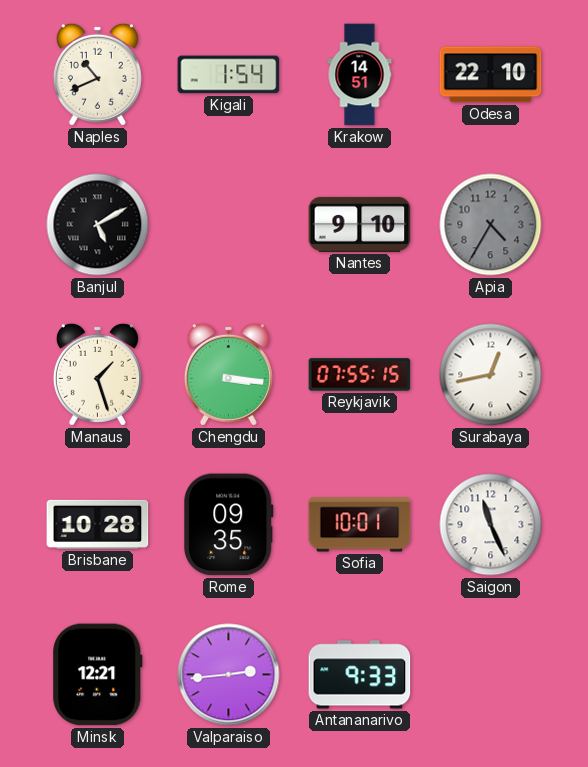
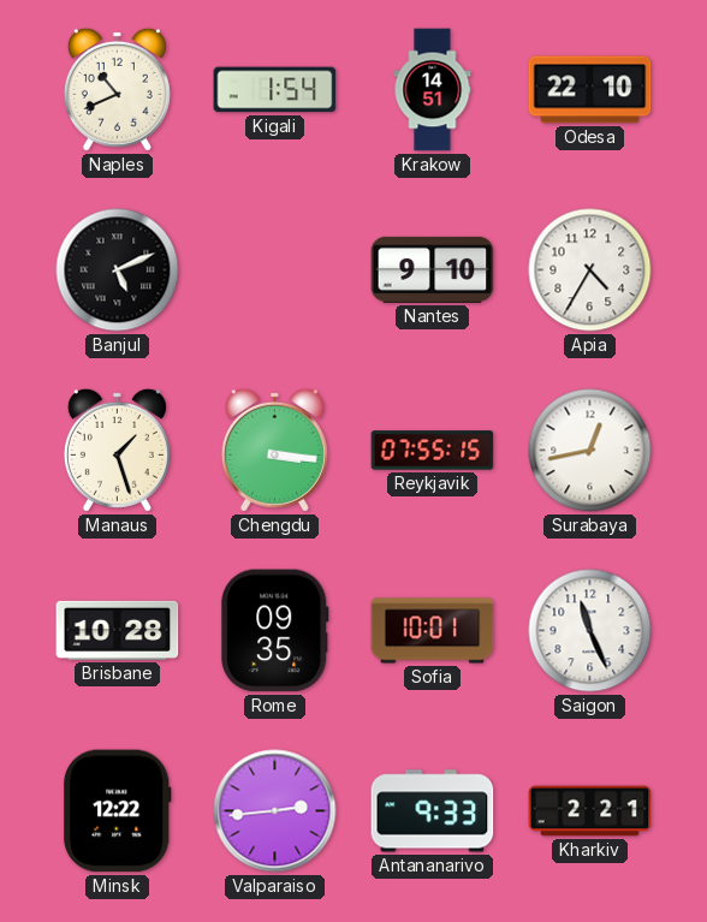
Banjul: 5:10 -> 5:11 (118, 270)
Apia dial: grey -> white (590, 270)
Minsk: 12:21 -> 12:22 (118, 811)
Kharkiv: none -> 2:21 (590, 811)
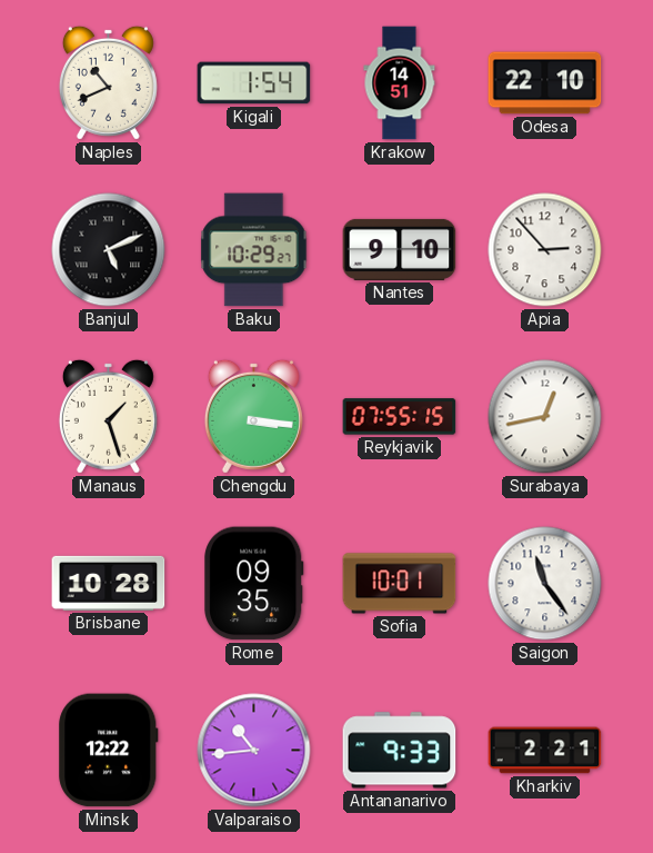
Baku: none -> 10:29 (254, 250)
Apia: 4:35 -> 2:53 (545, 250)
Saigon: 11:26 -> 11:24 (545, 584)
Valparaiso: 2:44 -> 10:44 (254, 751)
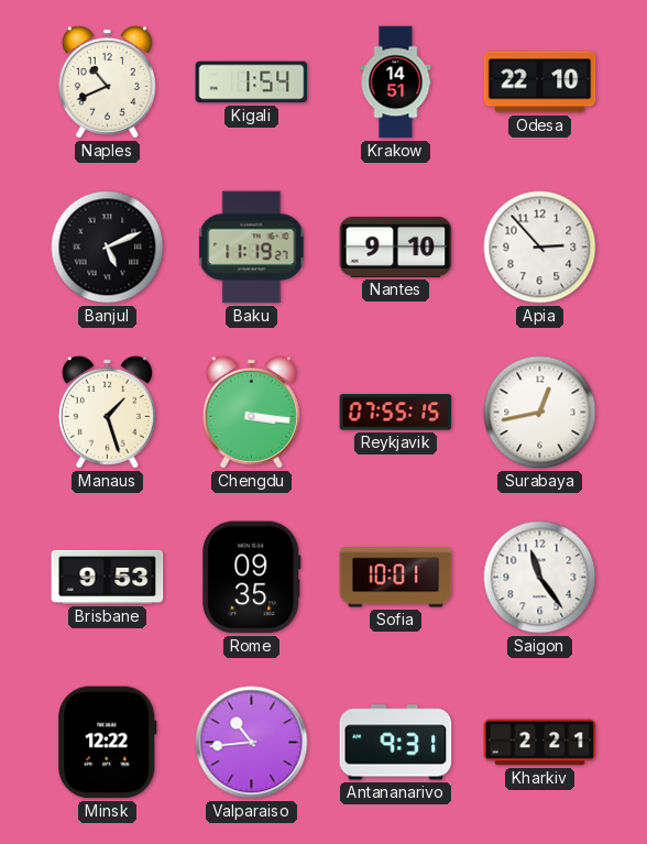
Baku: 10:29 -> 11:19 (252, 248)
Brisbane: 10:28 -> 9:53 (108, 577)
Antananarivo: 9:33 -> 9:31 (396, 743)
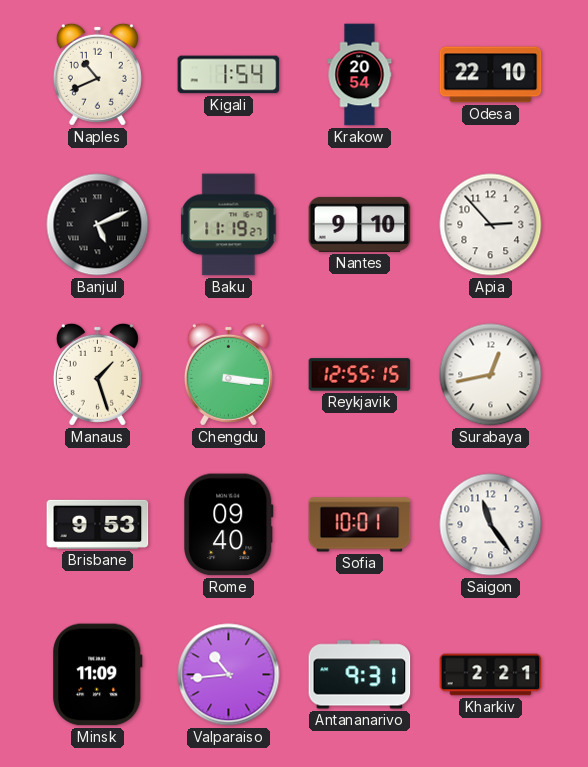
Krakow: 14:51 -> 20:54 (360, 75)
Reykjavik: 07:55 -> 12:55 (360, 375)
Rome: 09:35 -> 09:40 (229, 525)
Minsk: 12:22 -> 11:09 (98, 675)
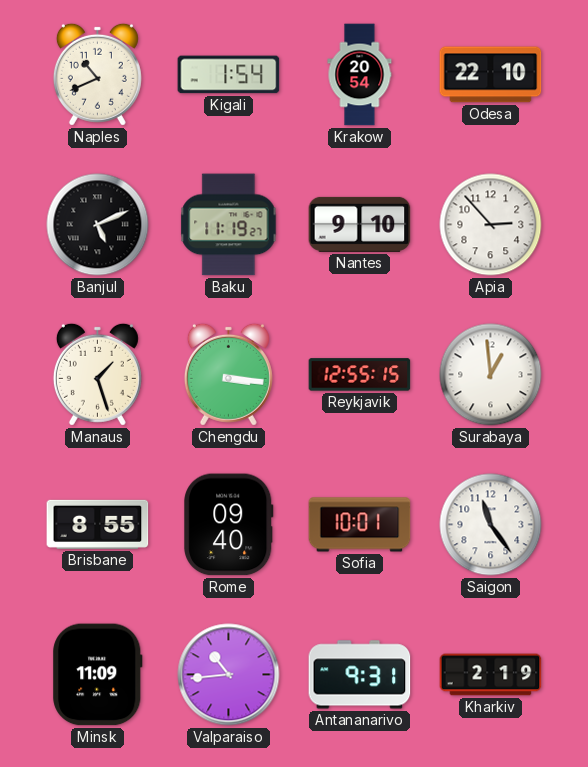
Surabaya: 12:43 -> 12:59 (491, 375)
Brisbane: 9:53 -> 8:55 (98, 524)
Kharkiv: 2:21 -> 2:19 (491, 675)
